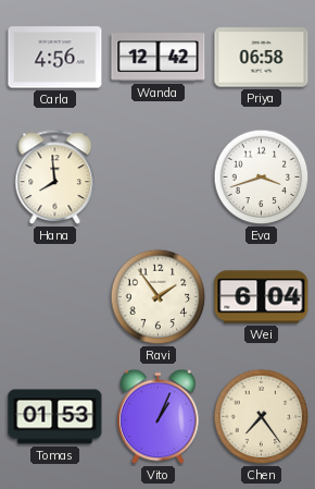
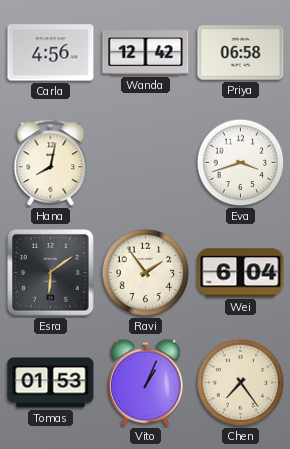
Hana: 7:59 -> 8:02 (51, 163)
Esra: none -> 6:09 (51, 273)
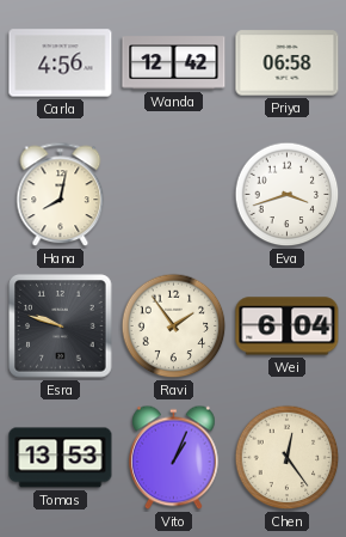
Esra: 6:09 -> 9:48 (61, 327)
Tomas: 01:53 -> 13:53 (61, 458)
Chen: 7:24 -> 12:24 (288, 458)
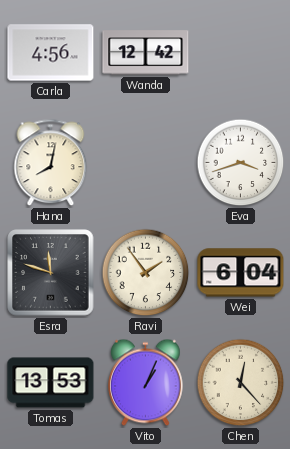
Priya: 06:58 -> none (288, 63)
Esra: 9:48 -> 11:48 (51, 273)
Chen: 12:24 -> 12:23 (241, 383)
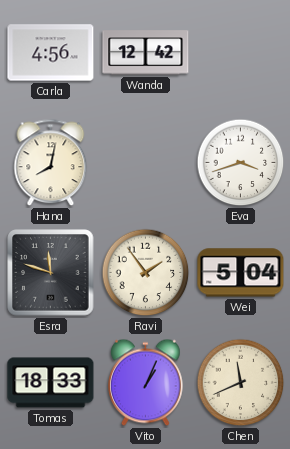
Wei: 6:04 -> 5:04 (241, 273)
Tomas: 13:53 -> 18:33 (51, 383)
Chen: 12:23 -> 11:41 (241, 383)
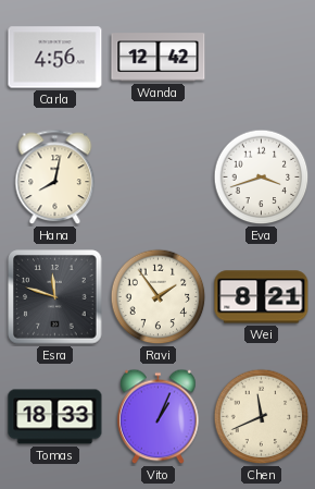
Wei: 5:04 -> 8:21 (262, 297)
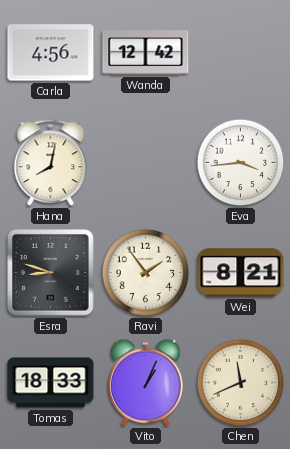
Eva: 3:42 -> 3:44 (241, 163)
Esra: 11:48 -> 8:48 (51, 273)
